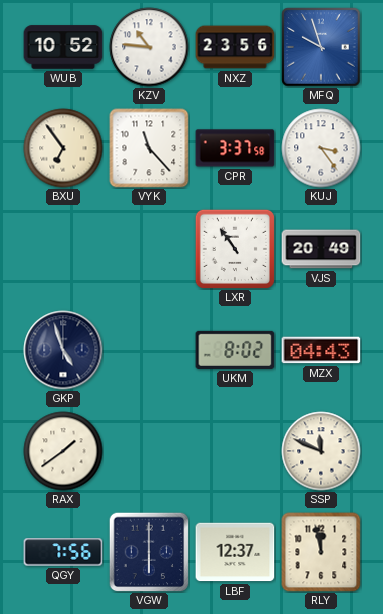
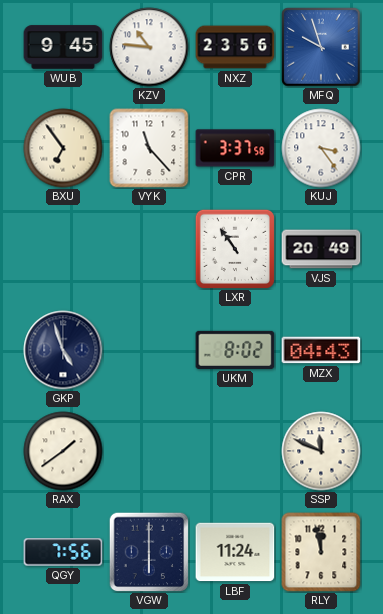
WUB: 10:52 -> 9:45 (63, 47)
LBF: 12:37 -> 11:24 (235, 552)
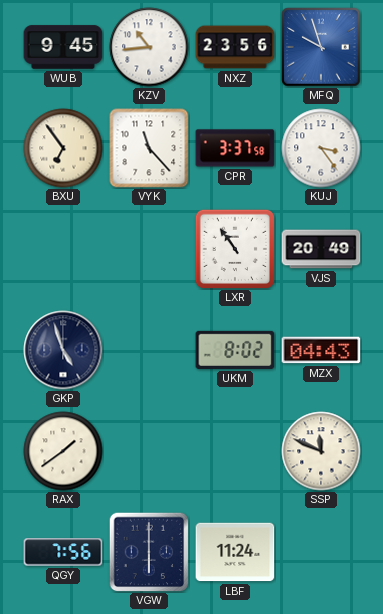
KZV: 10:46 -> 10:44 (149, 47)
RLY: 11:58 -> none (321, 552)
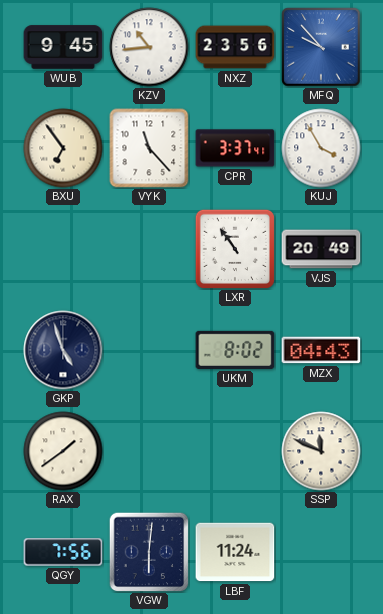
MFQ: 9:57 -> 9:53 (321, 47)
CPR: 3:37:58 -> 3:37:41 (235, 148)
KUJ: 3:24 -> 3:55 (321, 148)
VGW: 6:00 -> 6:01 (149, 552)
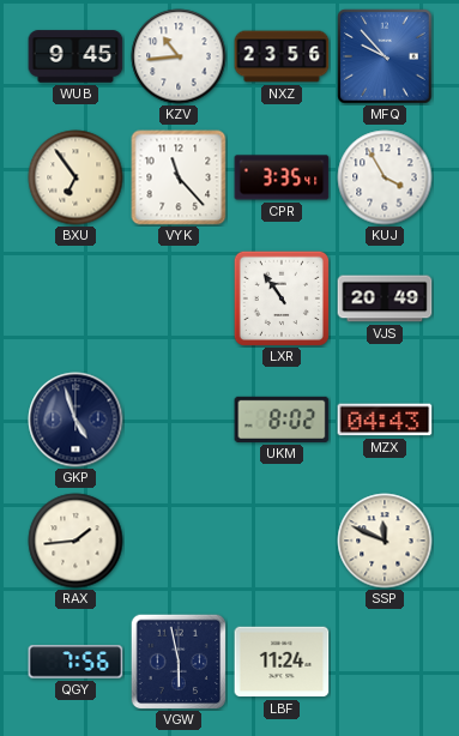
CPR: 3:37 -> 3:35 (282, 177)
RAX: 1:39 -> 1:44 (76, 541)
VGW: 6:01 -> 5:58 (179, 662)
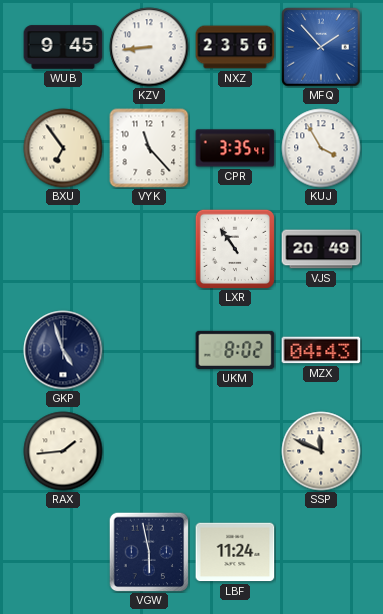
KZV: 10:44 -> 8:44 (149, 47)
MFQ: 9:53 -> 1:53 (321, 47)
QGY: 7:56 -> none (76, 662)
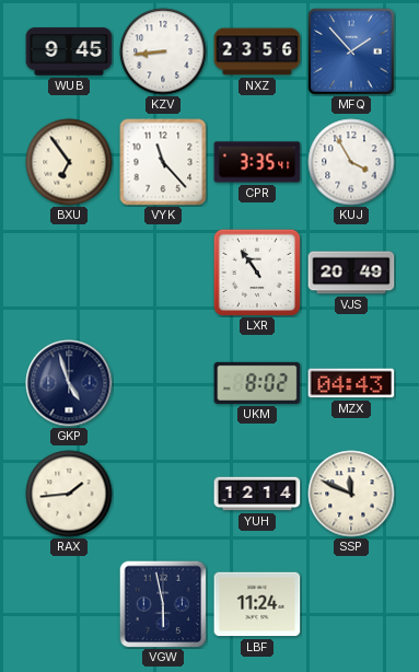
YUH: none -> 12:14 (257, 494)
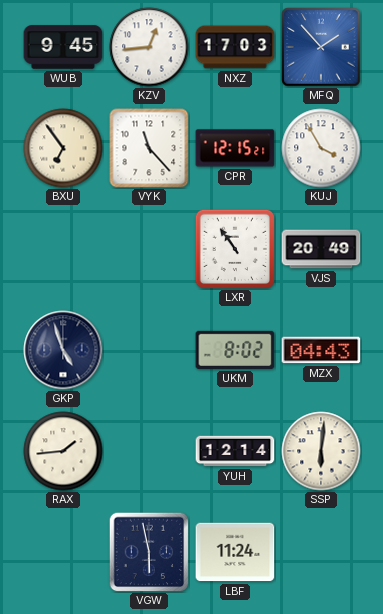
KZV: 8:44 -> 12:44 (149, 47)
NXZ: 23:56 -> 17:03 (235, 47)
CPR: 3:35 -> 12:15 (235, 148)
SSP: 11:49 -> 6:01 (321, 451)
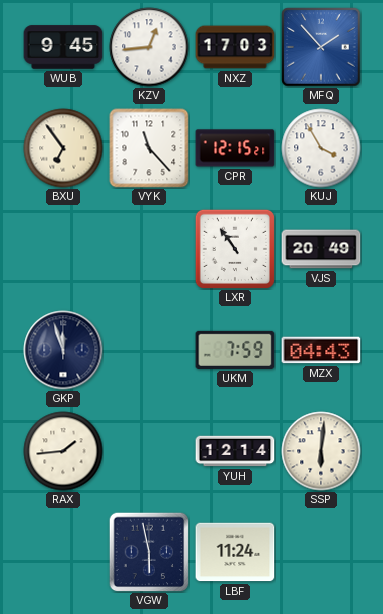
GKP: 4:57 -> 11:57 (63, 350)
UKM: 8:02 -> 7:59 (235, 350)
